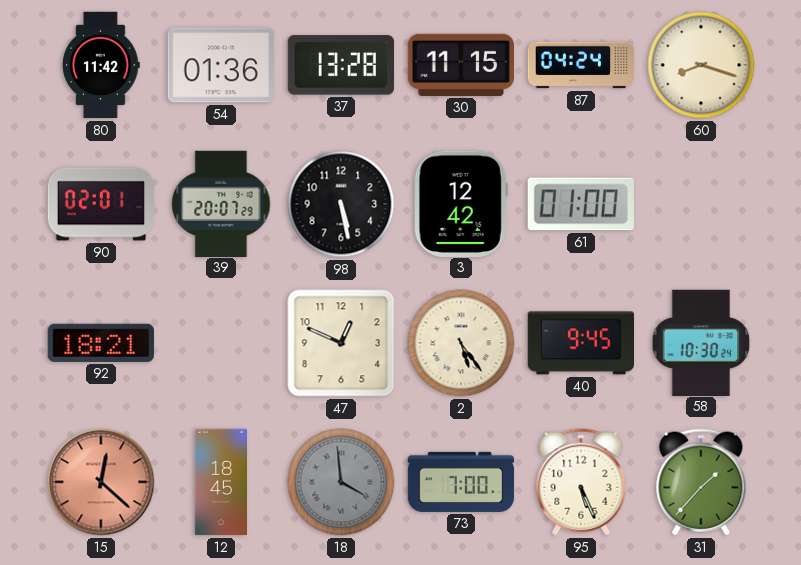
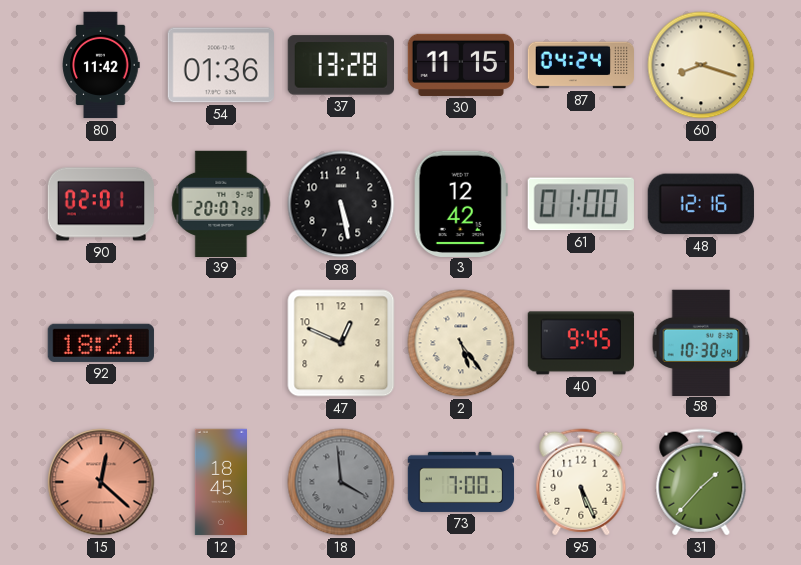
48: none -> 12:16 (701, 204)
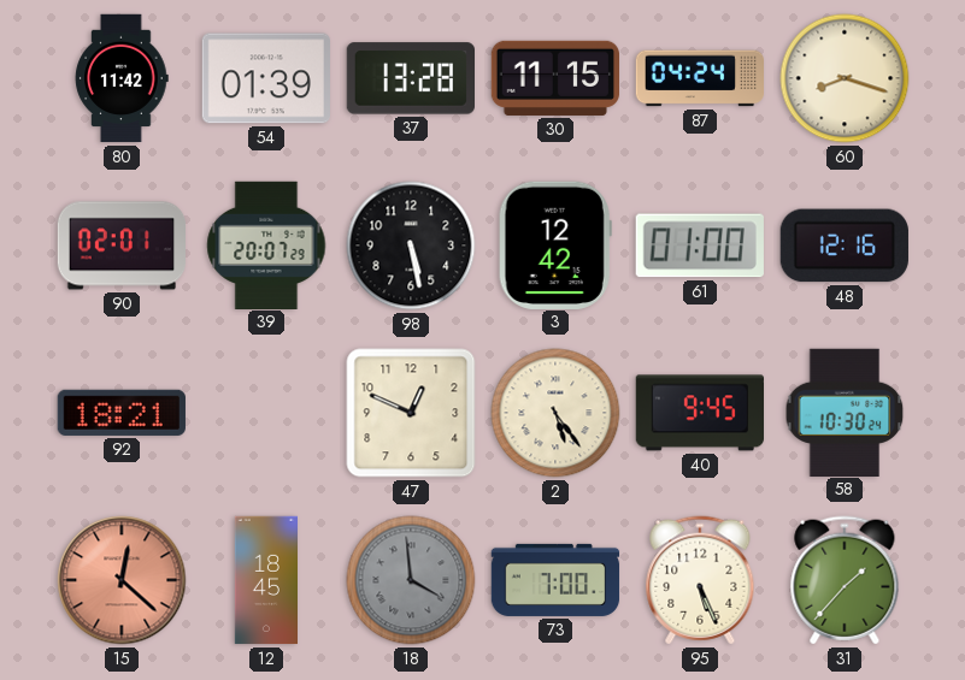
54: 01:36 -> 01:39 (265, 78)
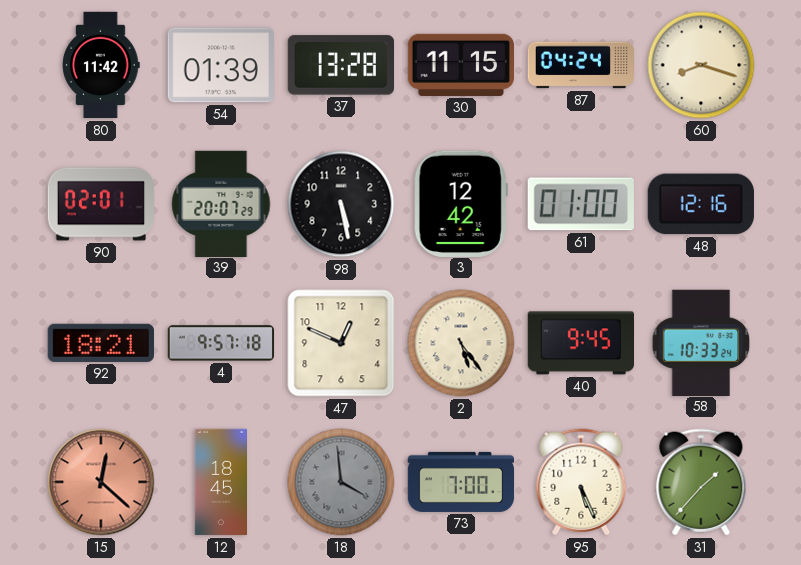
4: none -> 9:57 (220, 343)
58: 10:30 -> 10:33 (701, 342)
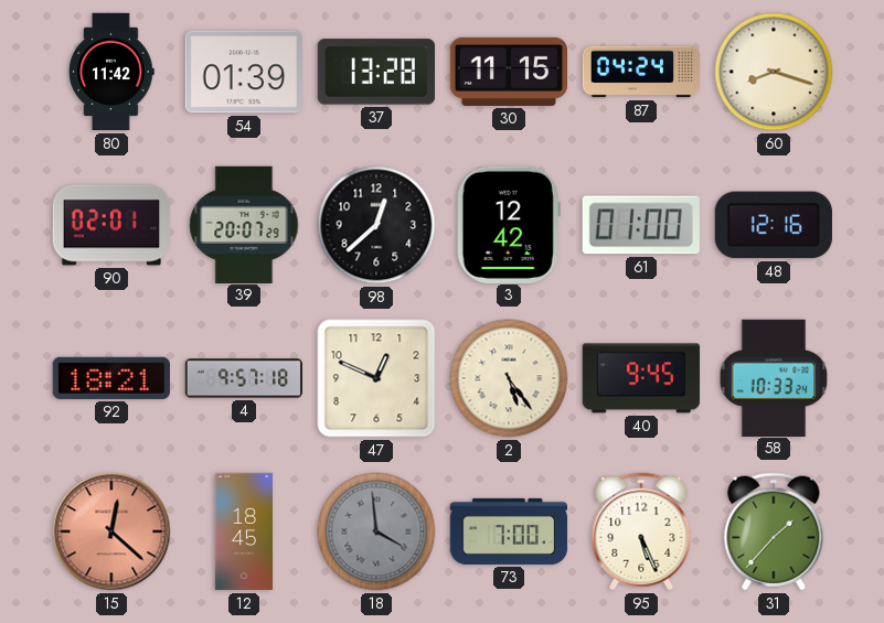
98: 5:28 -> 12:38 (376, 225)
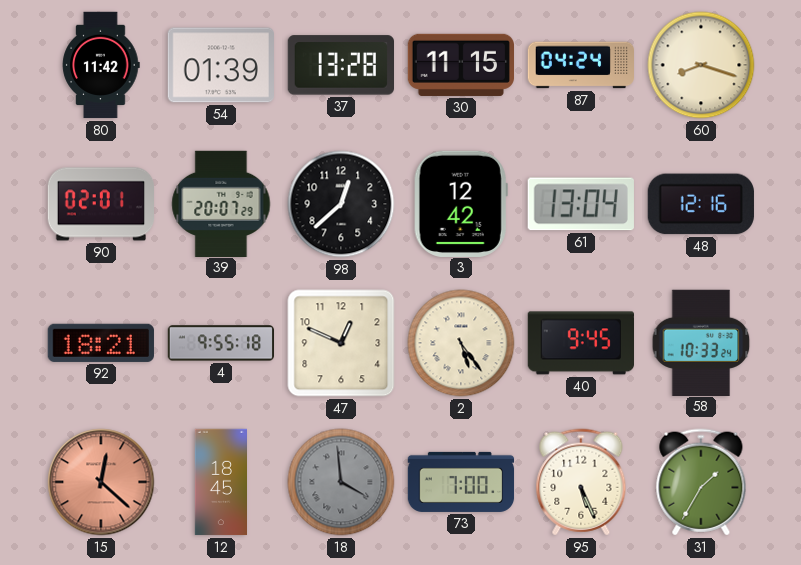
61: 01:00 -> 13:04 (581, 204)
4: 9:57 -> 9:55 (220, 343)
31: 1:37 -> 1:35 (701, 482)
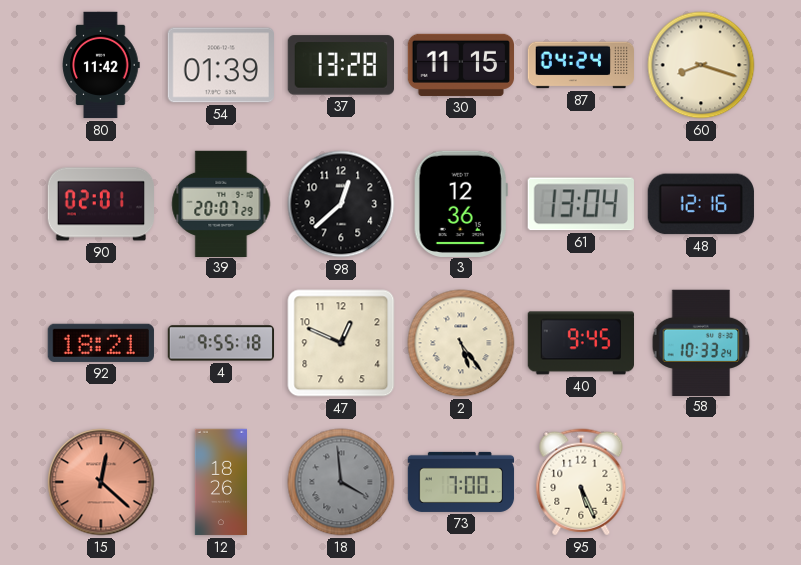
3: 12:42 -> 12:36 (461, 203)
12: 18:45 -> 18:26 (220, 482)
31: 1:35 -> none (701, 482)
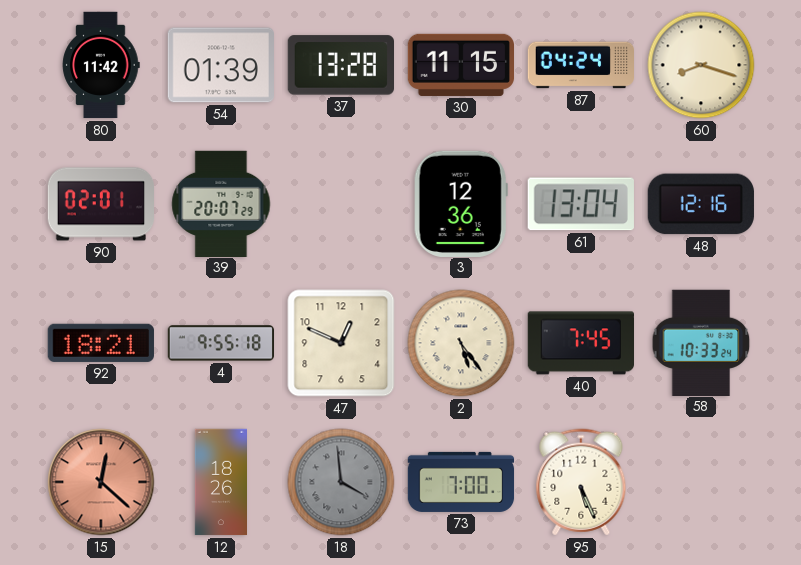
98: 12:38 -> none (341, 204)
40: 9:45 -> 7:45 (580, 343)
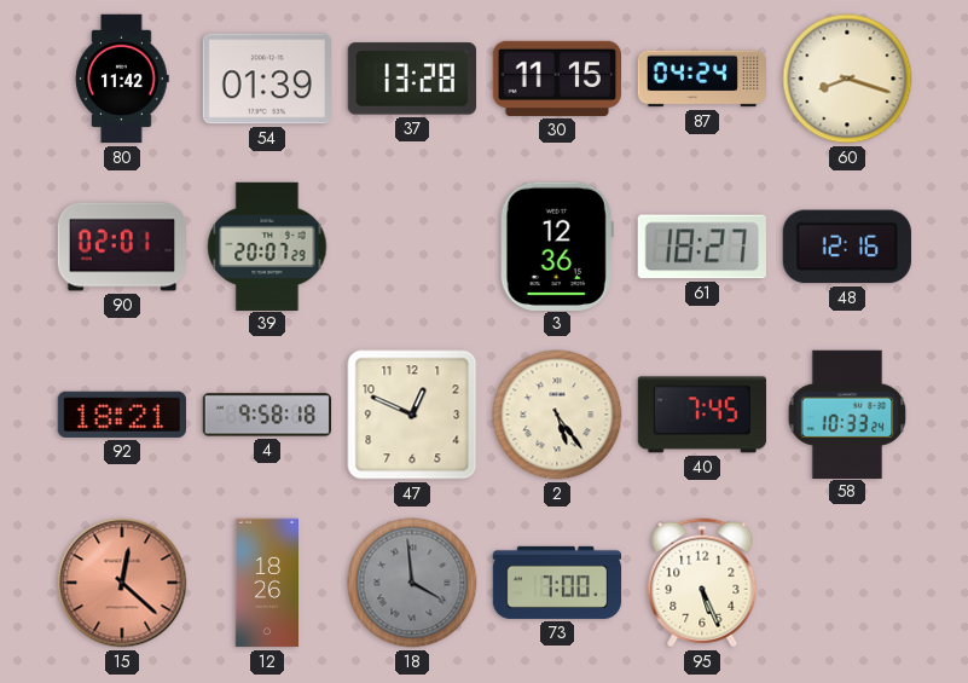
61: 13:04 -> 18:27 (702, 247)
4: 9:55 -> 9:58 (266, 415)
